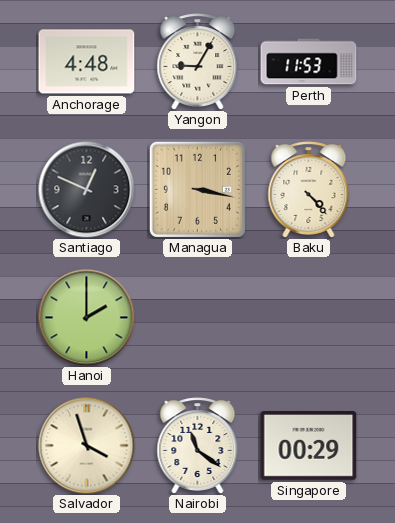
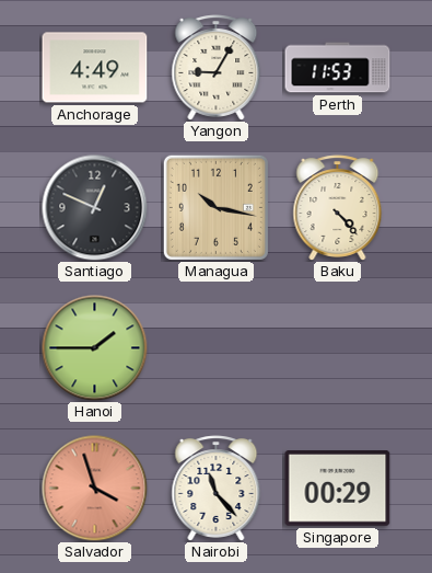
Anchorage: 4:48 -> 4:49 (95, 68)
Managua: 3:17 -> 10:17 (215, 207)
Hanoi: 2:00 -> 1:45 (95, 348)
Salvador dial: cream -> salmon (95, 489)
Nairobi: 11:21 -> 11:23 (217, 489)
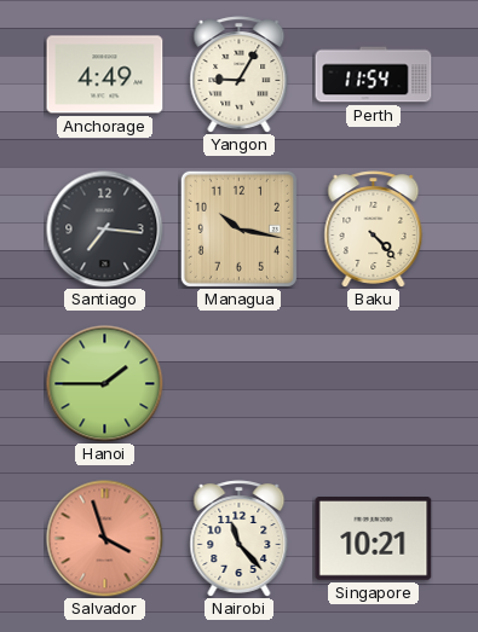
Perth: 11:53 -> 11:54 (374, 75)
Santiago: 12:49 -> 7:16 (105, 230)
Singapore: 00:29 -> 10:21 (374, 539)
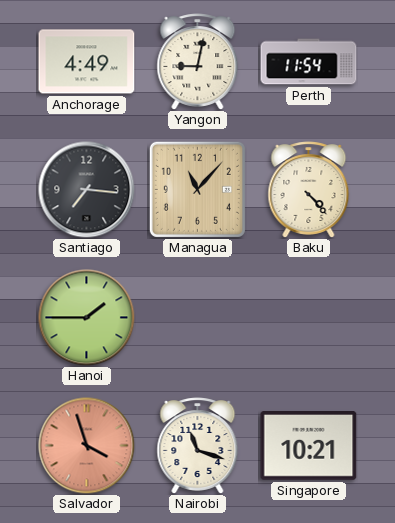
Yangon: 9:05 -> 9:02 (198, 62)
Managua: 10:17 -> 11:07 (197, 189)
Nairobi: 11:23 -> 11:18 (198, 446)
